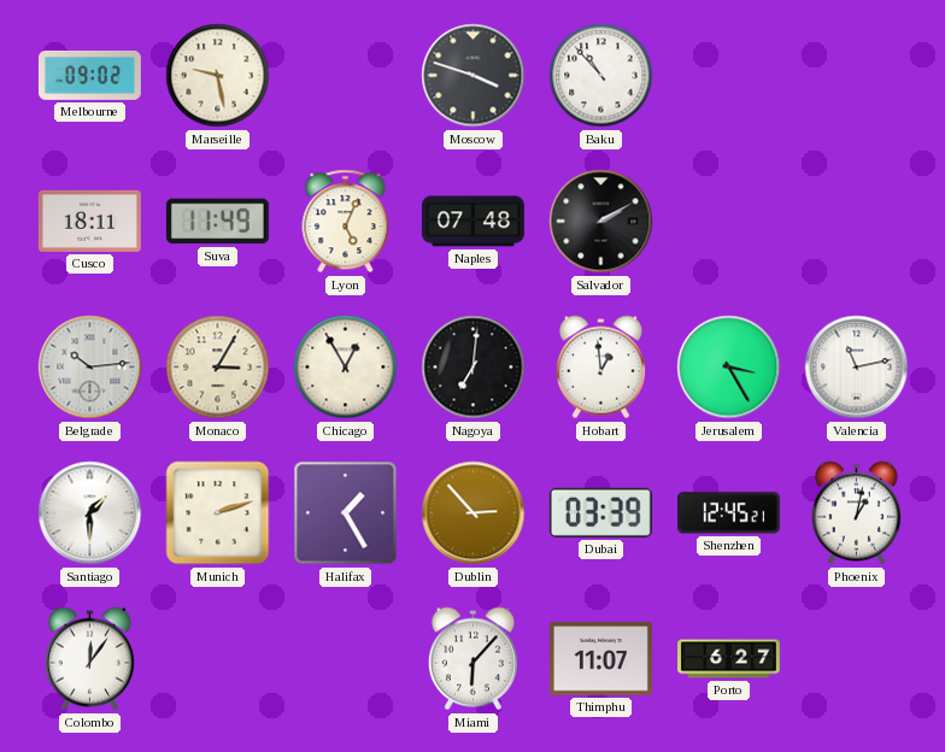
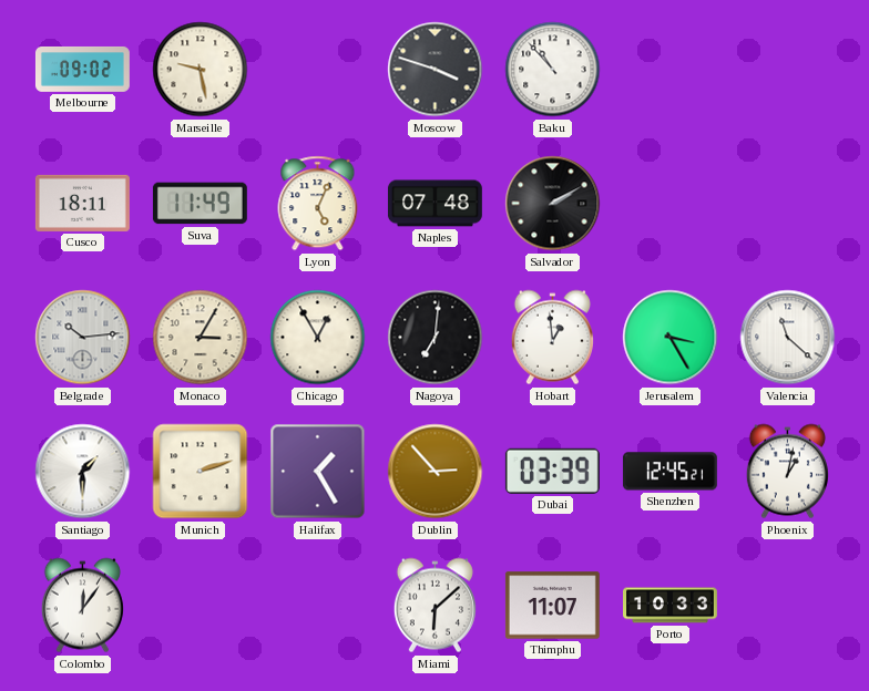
Valencia: 11:13 -> 11:22 (788, 338)
Miami: 6:07 -> 6:08 (434, 606)
Porto: 6:27 -> 10:33 (671, 606)
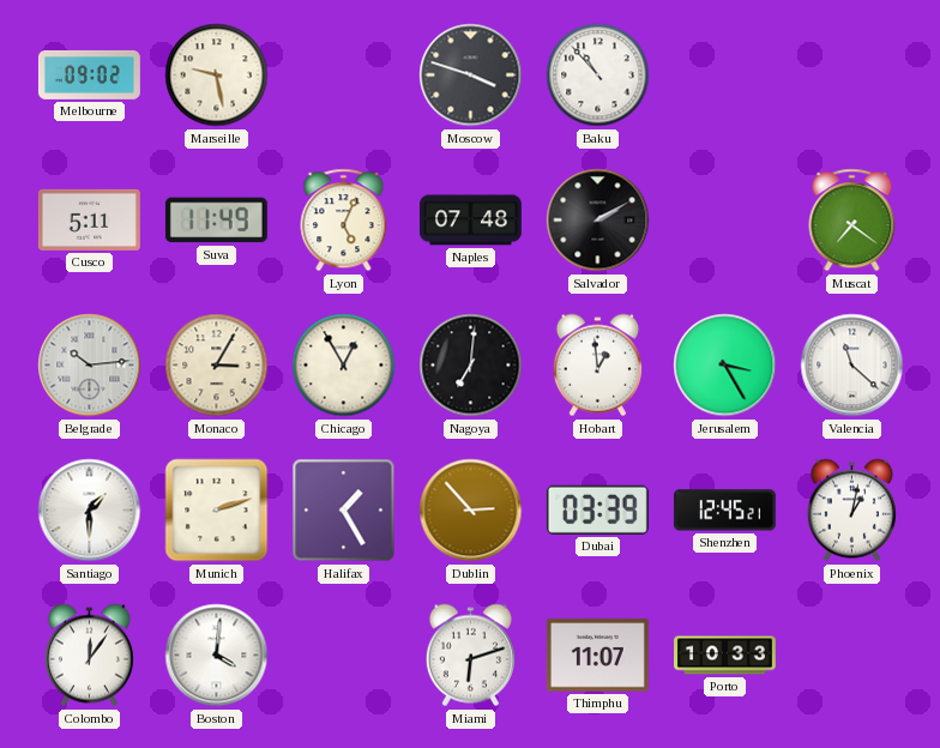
Cusco: 18:11 -> 5:11 (89, 219)
Muscat: none -> 7:21 (852, 221)
Boston: none -> 4:01 (217, 656)
Miami: 6:08 -> 6:12 (470, 656)
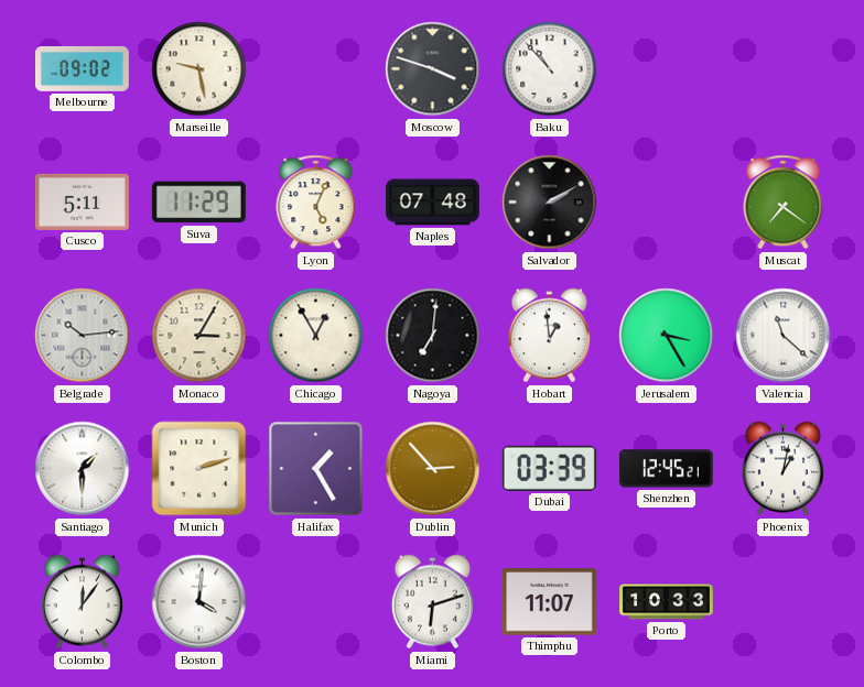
Suva: 11:49 -> 11:29 (198, 203)
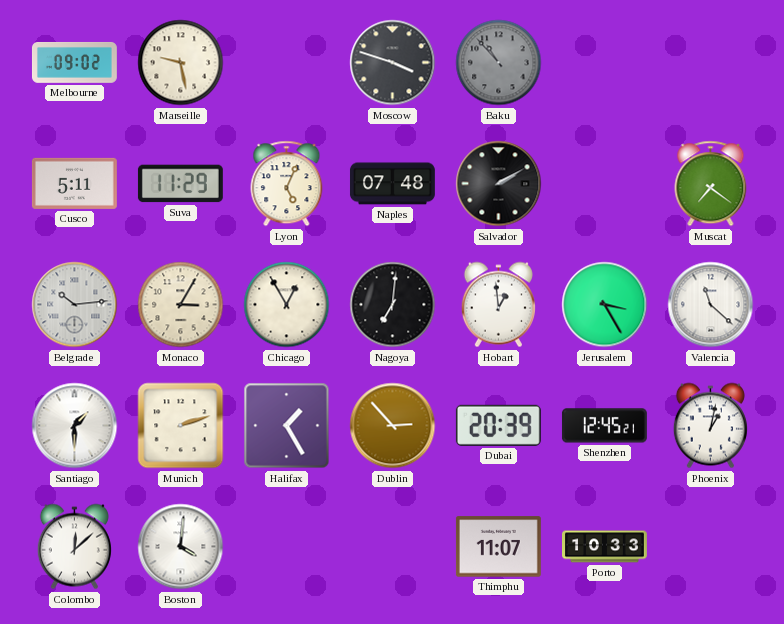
Baku dial: white -> grey (499, 63)
Dubai: 03:39 -> 20:39 (498, 425)
Colombo: 12:06 -> 12:08 (74, 547)
Miami: 6:12 -> none (432, 602)
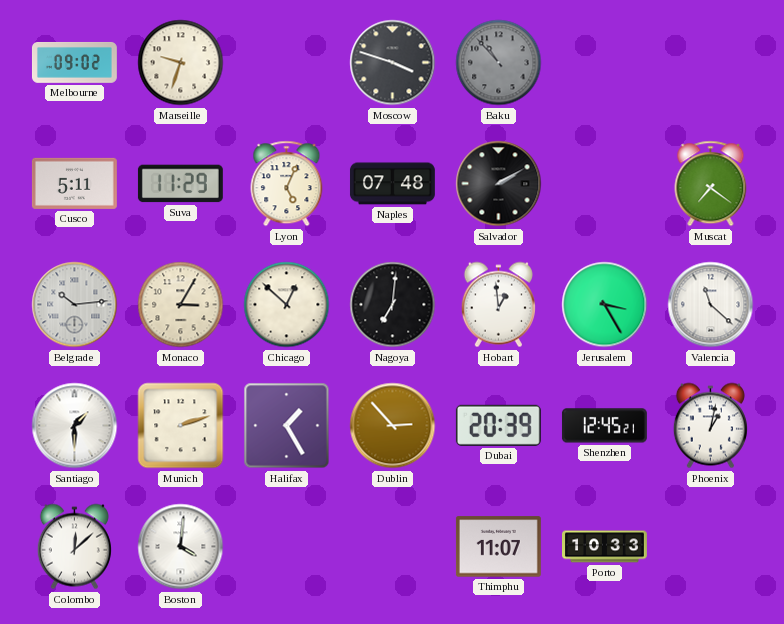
Marseille: 9:28 -> 9:33 (181, 63)
Chicago: 12:55 -> 12:52 (287, 305)
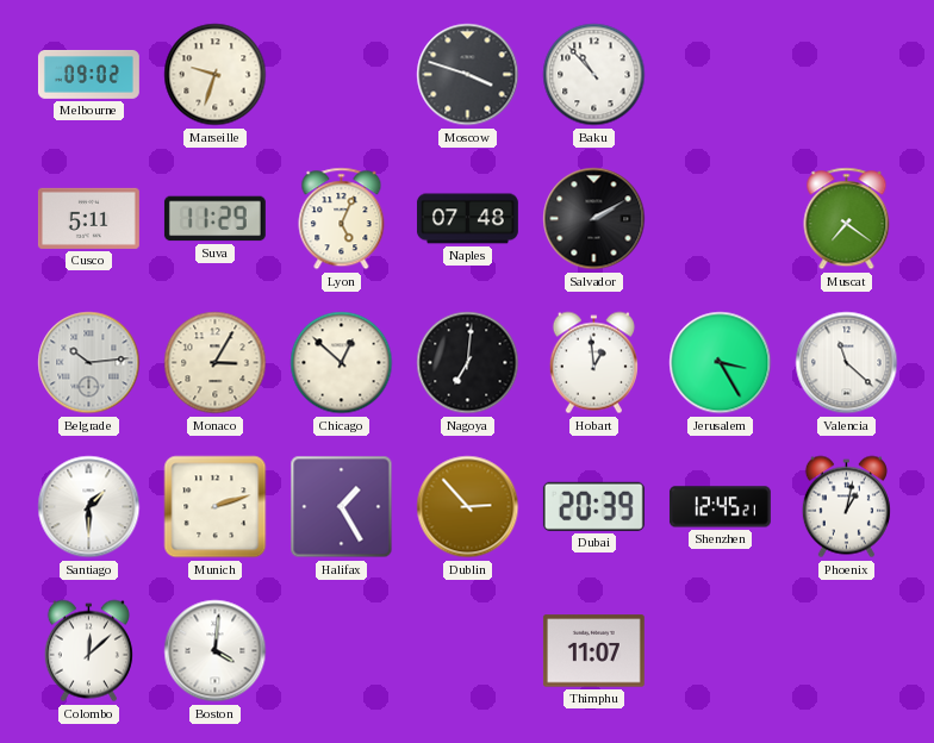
Baku dial: grey -> white (594, 75)
Porto: 10:33 -> none (605, 547)
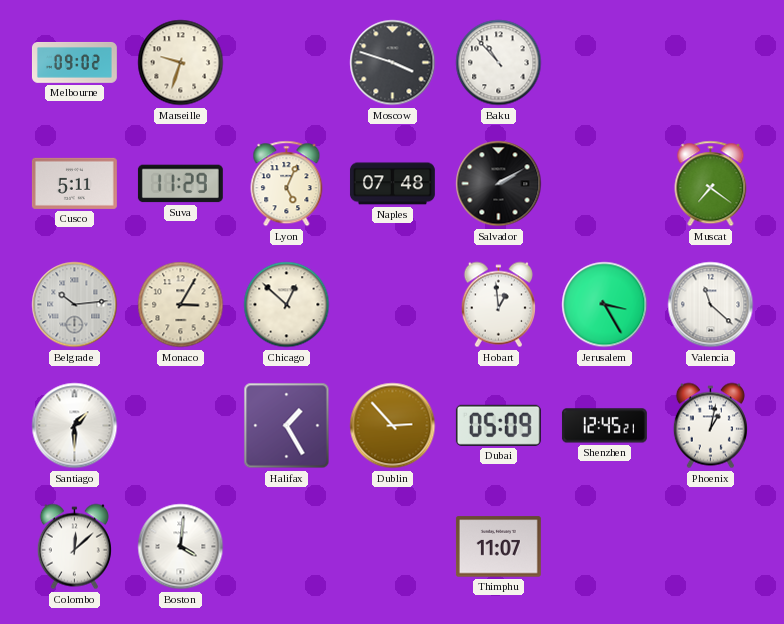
Nagoya: 7:01 -> none (468, 363)
Munich: 2:12 -> none (216, 507)
Dubai: 20:39 -> 05:09 (498, 425)
